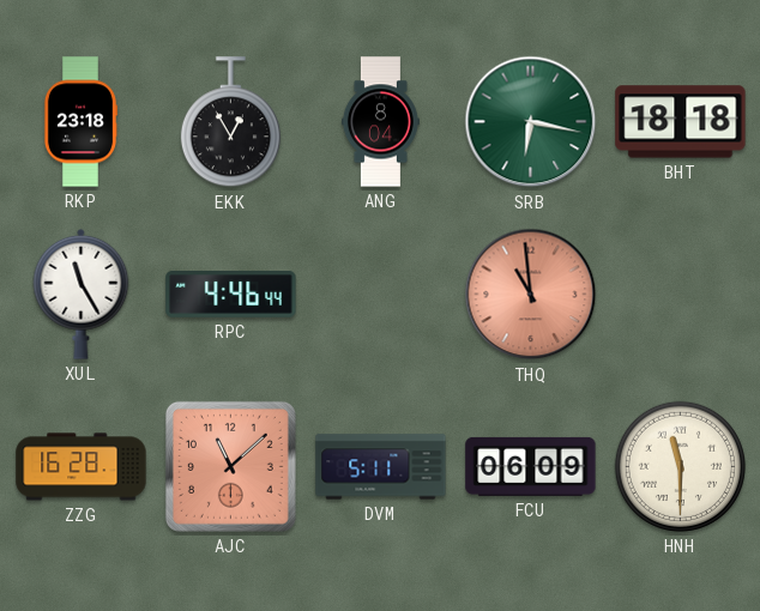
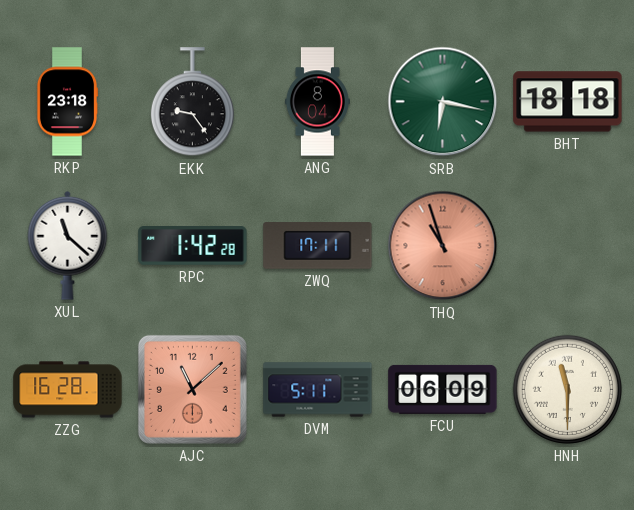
EKK: 12:55 -> 9:24 (192, 102)
XUL: 11:25 -> 11:22 (68, 245)
RPC: 4:46 -> 1:42 (193, 246)
ZWQ: none -> 17:11 (318, 246)
THQ: 10:59 -> 10:57 (443, 246)
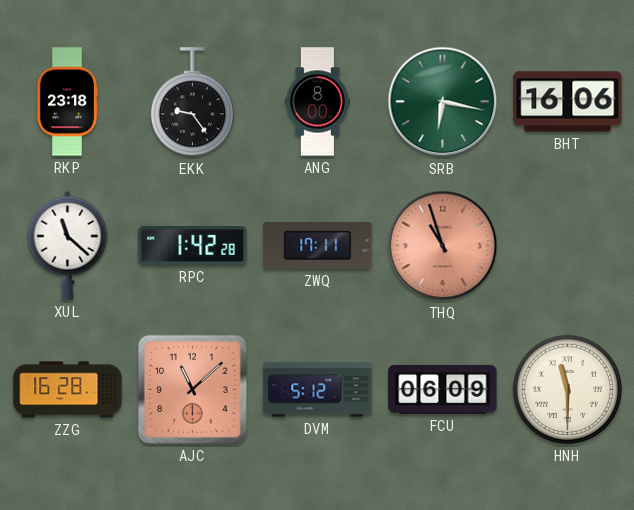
ANG: 8:04 -> 8:00 (317, 102)
BHT: 18:18 -> 16:06 (568, 102)
DVM: 5:11 -> 5:12 (318, 390)
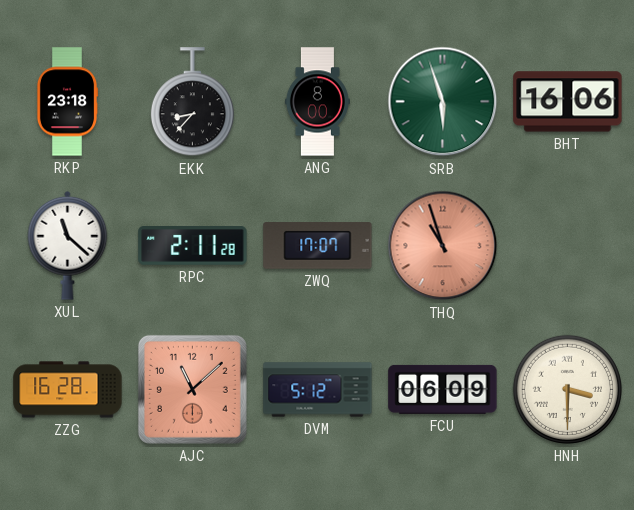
EKK: 9:24 -> 8:37 (192, 102)
SRB: 6:17 -> 5:57 (443, 102)
RPC: 1:42 -> 2:11 (193, 246)
ZWQ: 17:11 -> 17:07 (318, 246)
HNH: 11:30 -> 3:30 (567, 389)
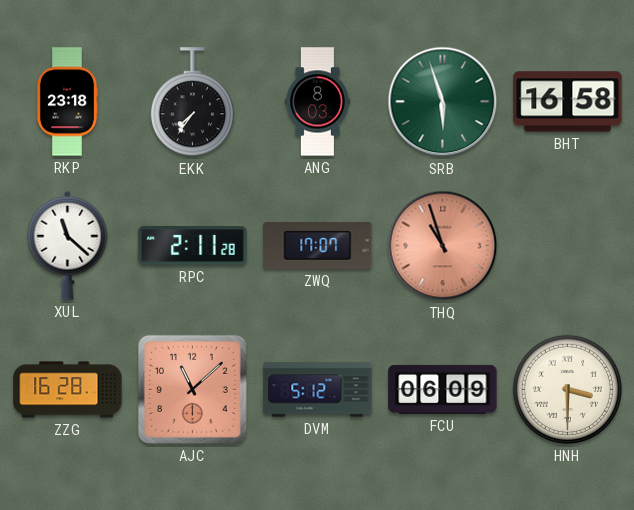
EKK: 8:37 -> 7:36 (192, 102)
ANG: 8:00 -> 8:03 (317, 102)
BHT: 16:06 -> 16:58 (568, 102)
